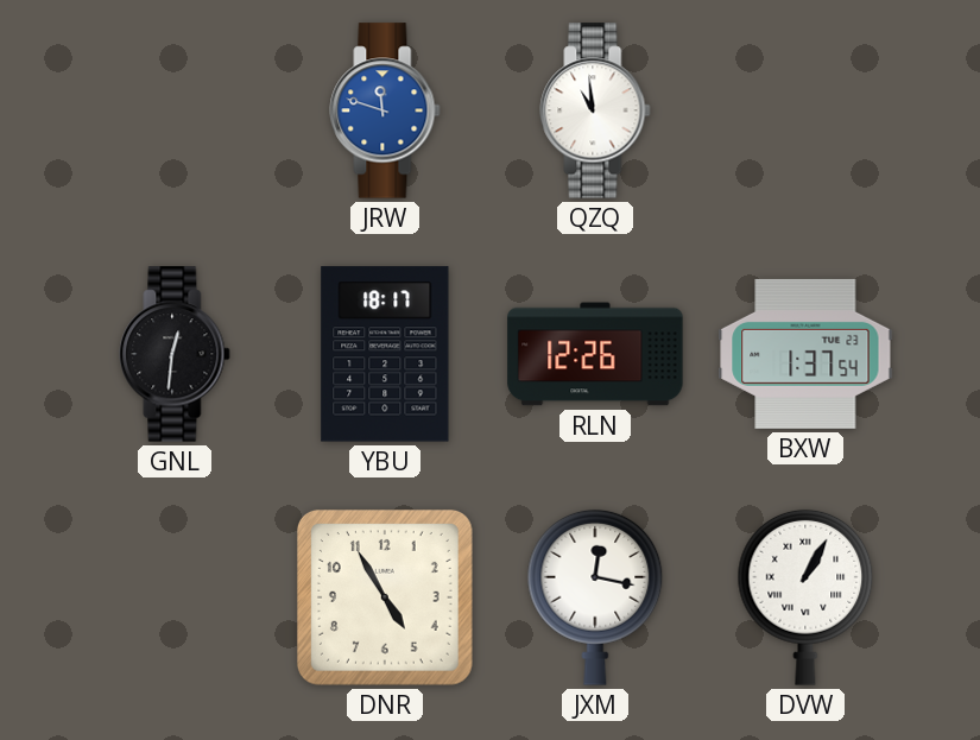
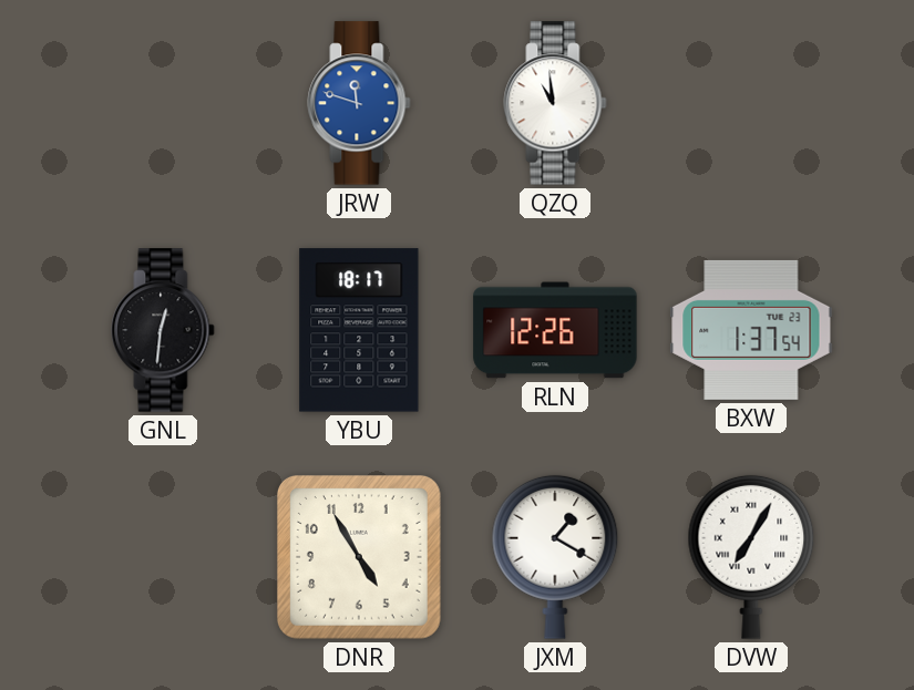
JXM: 12:17 -> 1:20 (555, 557)
DVW: 1:05 -> 7:05 (751, 557)
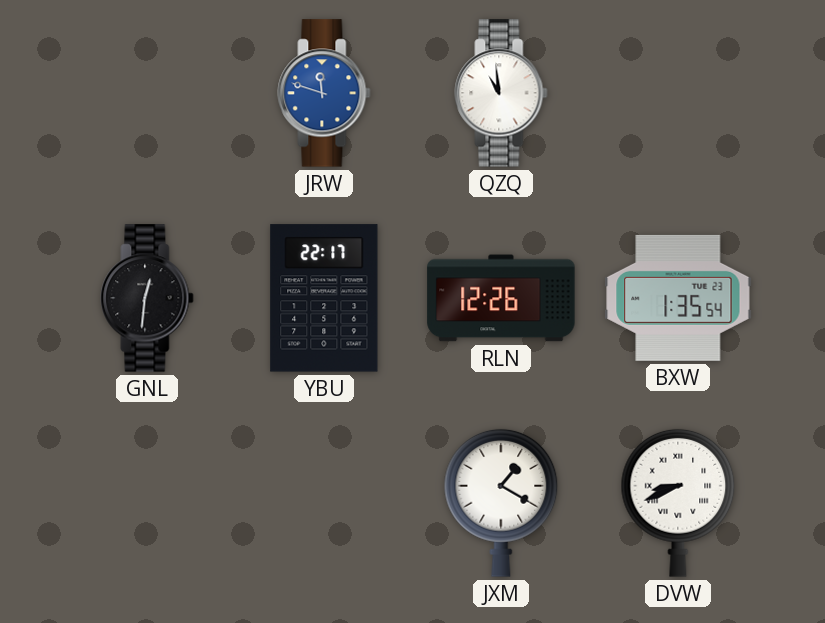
YBU: 18:17 -> 22:17 (324, 298)
BXW: 1:37 -> 1:35 (678, 298)
DNR: 4:55 -> none (359, 557)
DVW: 7:05 -> 8:41 (678, 503)
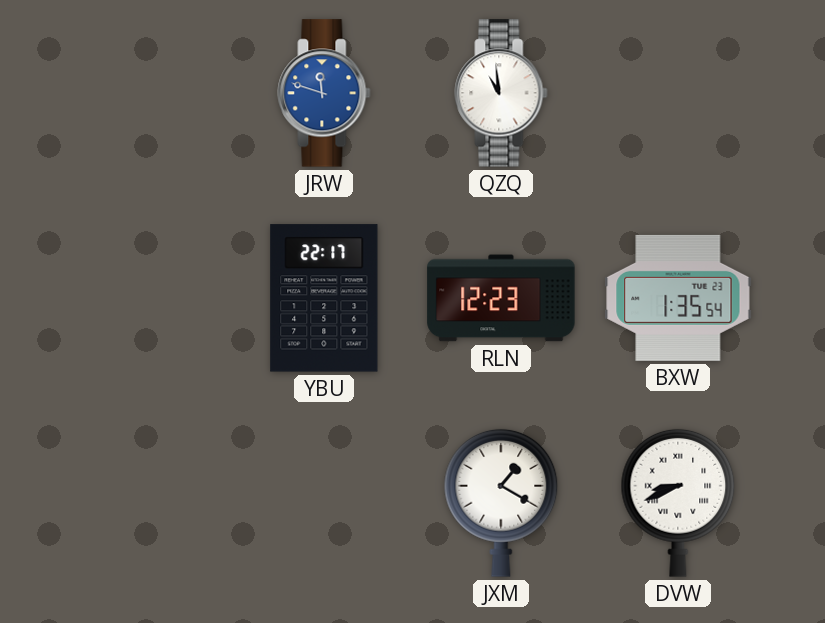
GNL: 12:31 -> none (147, 298)
RLN: 12:26 -> 12:23 (501, 298)
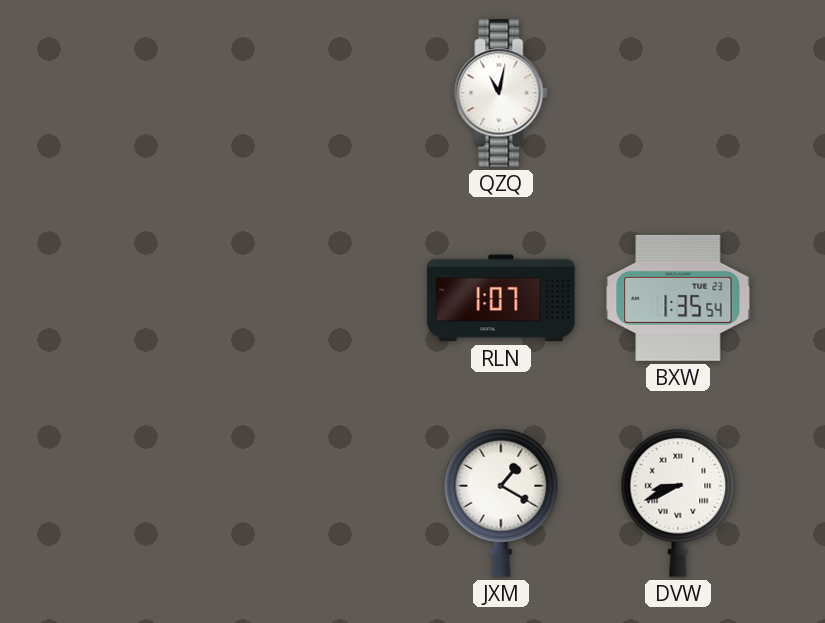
JRW: 11:48 -> none (324, 93)
QZQ: 10:59 -> 11:02 (501, 93)
YBU: 22:17 -> none (324, 298)
RLN: 12:23 -> 1:07 (501, 298)
